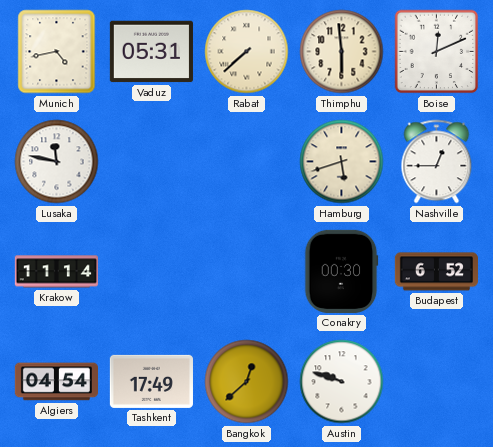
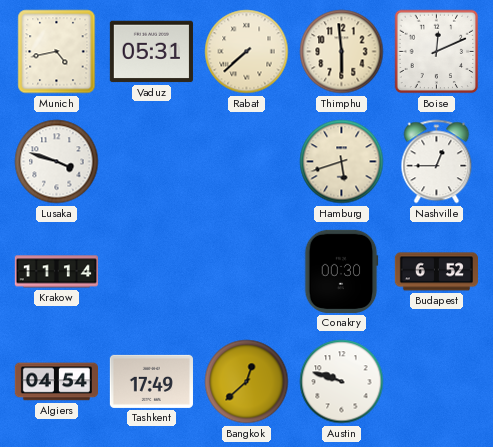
Lusaka: 11:47 -> 3:48 (57, 162)
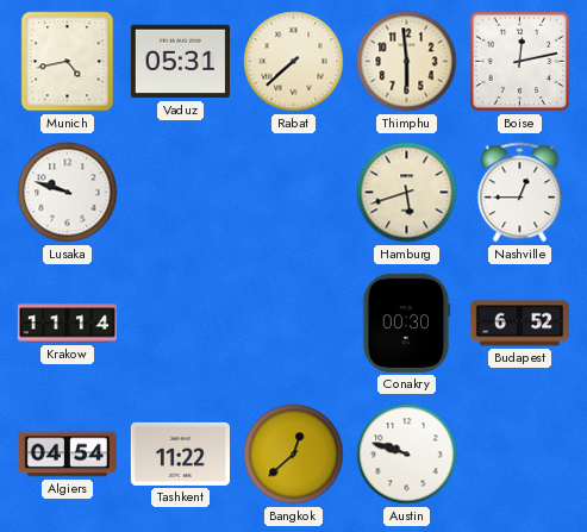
Boise: 12:11 -> 12:13 (520, 62)
Lusaka: 3:48 -> 9:48 (68, 193)
Tashkent: 17:49 -> 11:22 (180, 453)
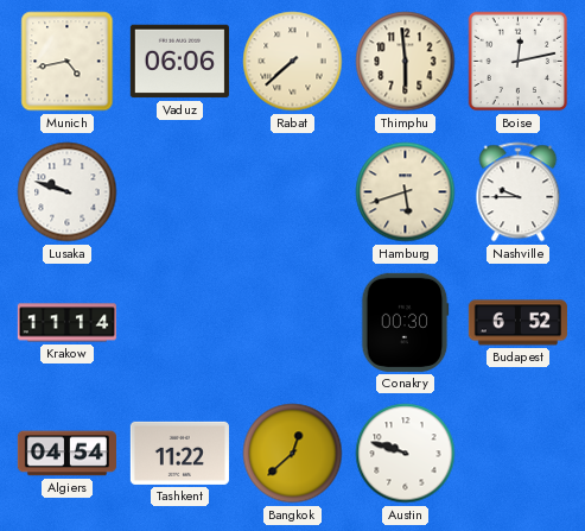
Vaduz: 05:31 -> 06:06 (179, 62)
Nashville: 12:45 -> 9:45 (519, 192)
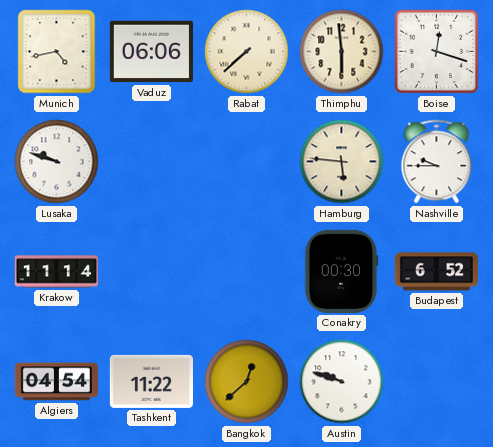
Boise: 12:13 -> 12:18 (437, 52)
Hamburg: 5:42 -> 5:46 (342, 162)
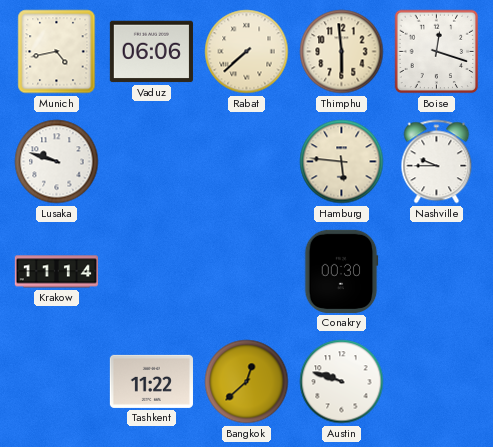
Budapest: 6:52 -> none (436, 272)
Algiers: 04:54 -> none (56, 382)
